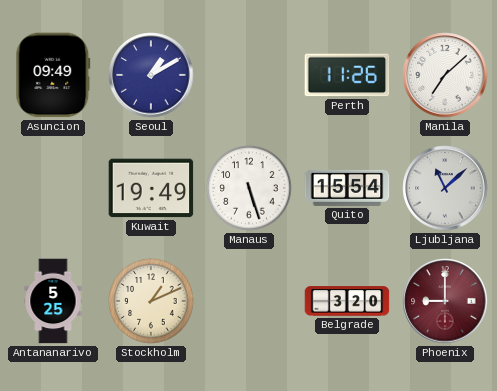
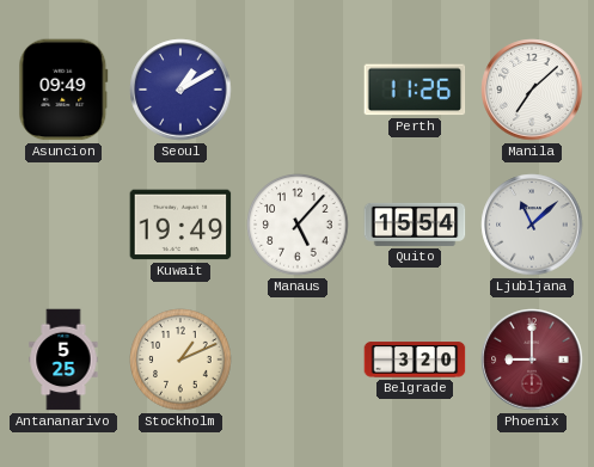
Manaus: 5:27 -> 5:07 (298, 225)
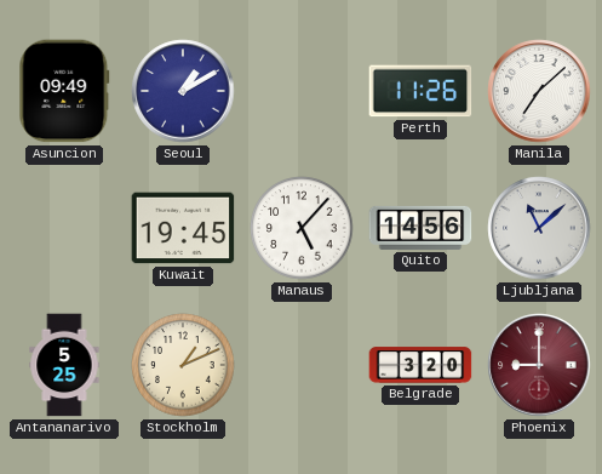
Kuwait: 19:49 -> 19:45 (183, 228)
Quito: 15:54 -> 14:56 (420, 228)
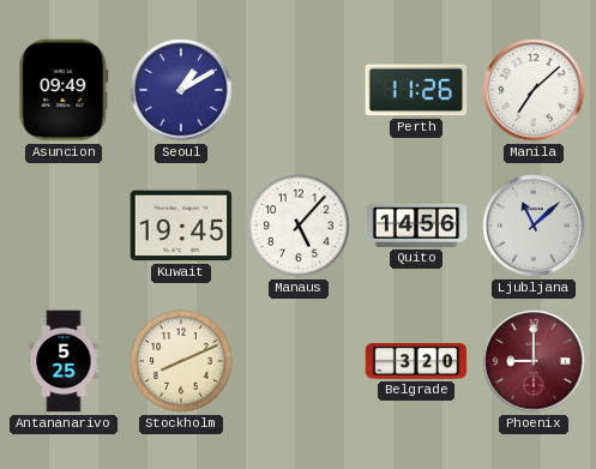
Stockholm: 1:11 -> 8:11 (181, 361)
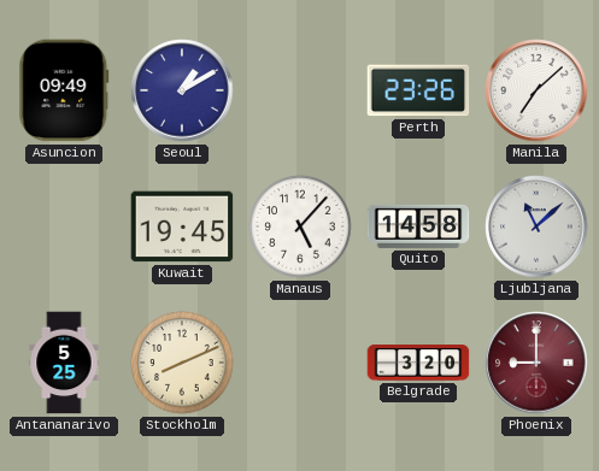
Perth: 11:26 -> 23:26 (418, 90)
Quito: 14:56 -> 14:58 (418, 226)
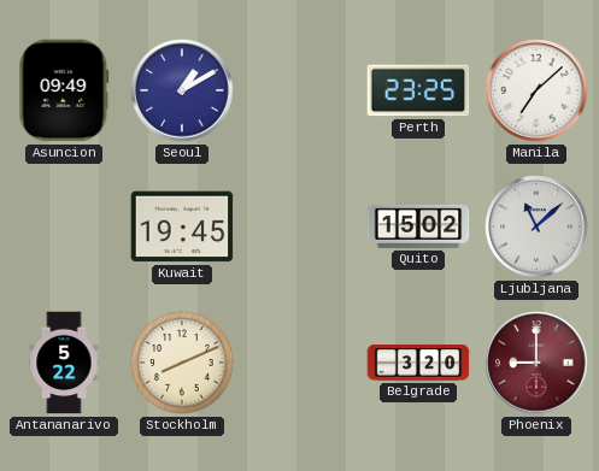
Perth: 23:26 -> 23:25 (418, 90)
Manaus: 5:07 -> none (300, 226)
Quito: 14:58 -> 15:02 (418, 226)
Antananarivo: 5:25 -> 5:22 (64, 363)
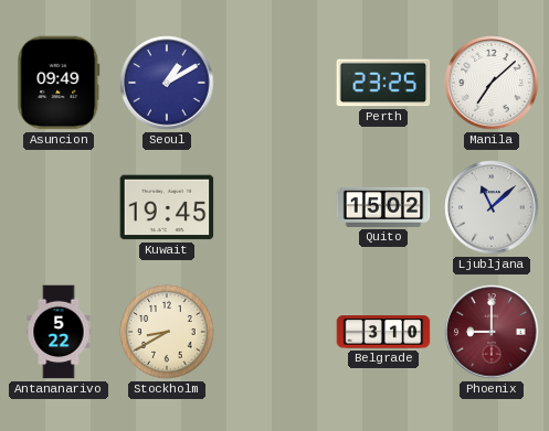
Stockholm: 8:11 -> 8:40 (167, 332)
Belgrade: 3:20 -> 3:10 (383, 332)
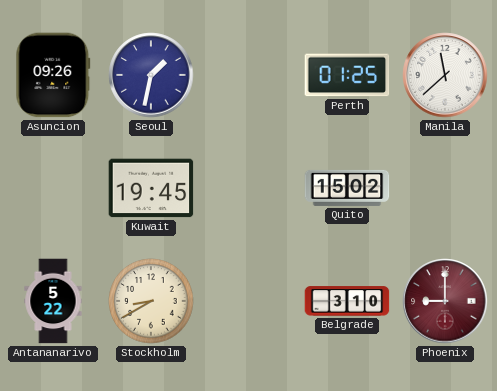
Asuncion: 09:49 -> 09:26 (53, 75)
Seoul: 1:10 -> 1:32 (151, 75)
Perth: 23:25 -> 01:25 (347, 75)
Manila: 7:08 -> 11:38 (445, 75)
Ljubljana: 11:08 -> none (492, 207)
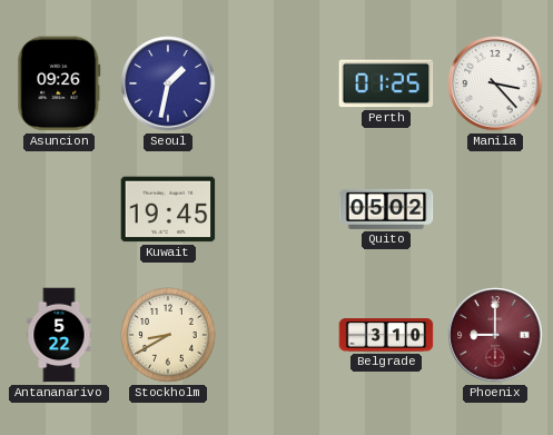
Manila: 11:38 -> 3:23 (495, 83)
Quito: 15:02 -> 05:02 (386, 209)
